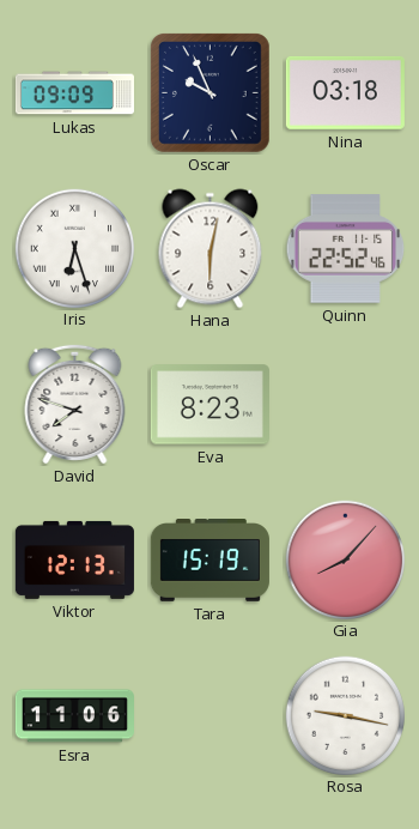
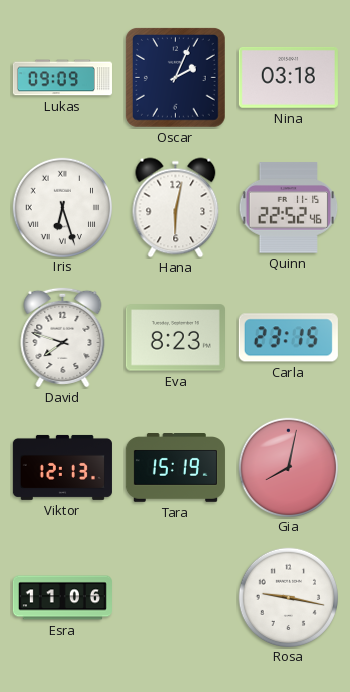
Oscar: 9:56 -> 2:04 (175, 77)
Carla: none -> 23:15 (288, 338)
Gia: 8:07 -> 8:02 (288, 467)
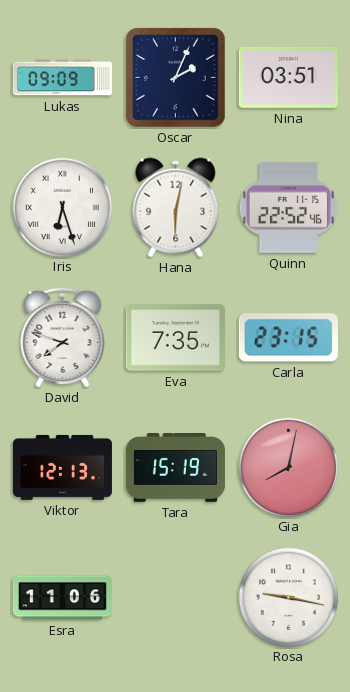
Nina: 03:18 -> 03:51 (288, 78)
Eva: 8:23 -> 7:35 (175, 338)
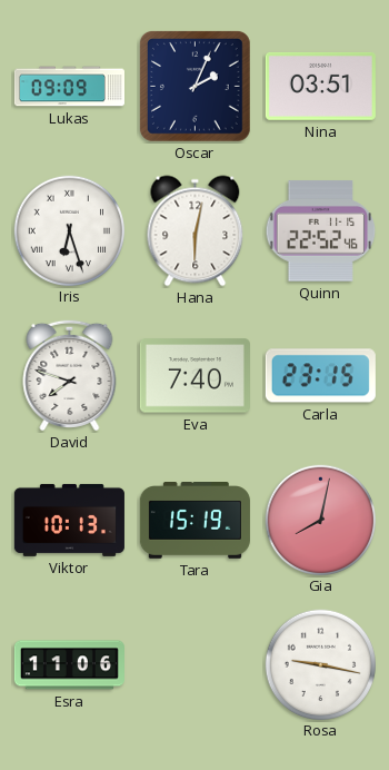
Eva: 7:35 -> 7:40 (194, 376)
Viktor: 12:13 -> 10:13 (69, 520)
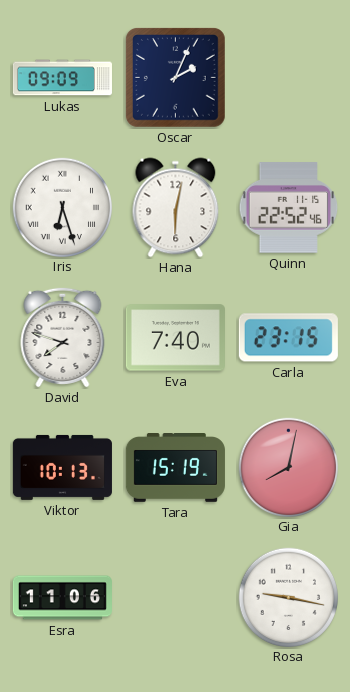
Nina: 03:51 -> none (320, 87)
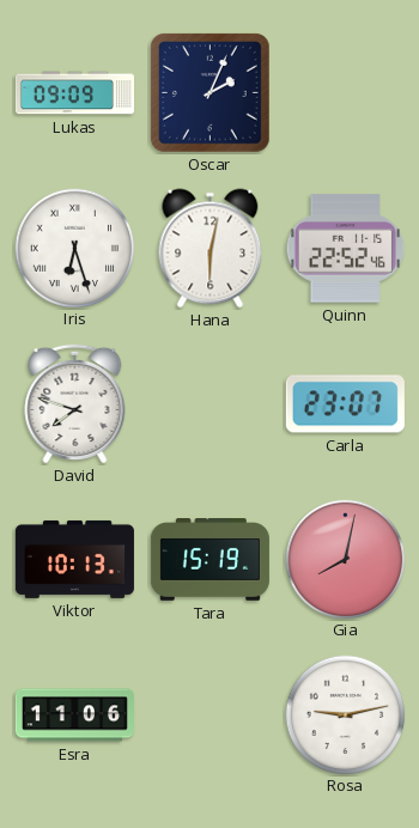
Eva: 7:40 -> none (175, 338)
Carla: 23:15 -> 23:07 (345, 404)
Rosa: 9:17 -> 9:13 (345, 714)
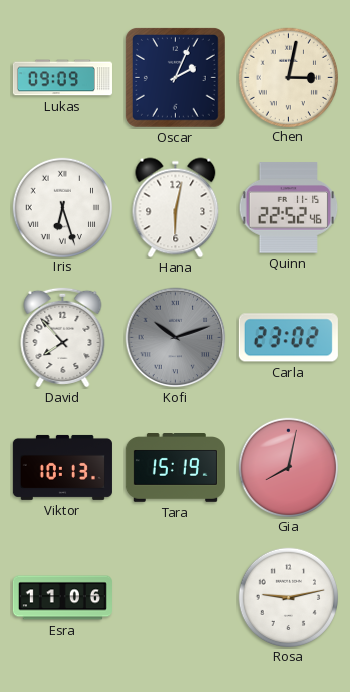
Chen: none -> 3:02 (288, 77)
David: 7:48 -> 7:53 (63, 337)
Kofi: none -> 10:12 (176, 338)
Carla: 23:07 -> 23:02 (288, 338)
